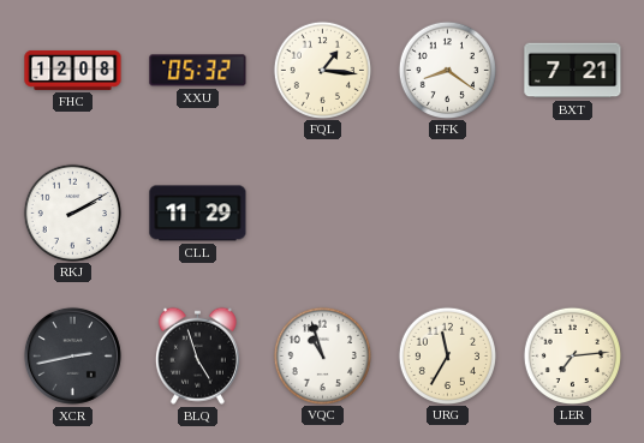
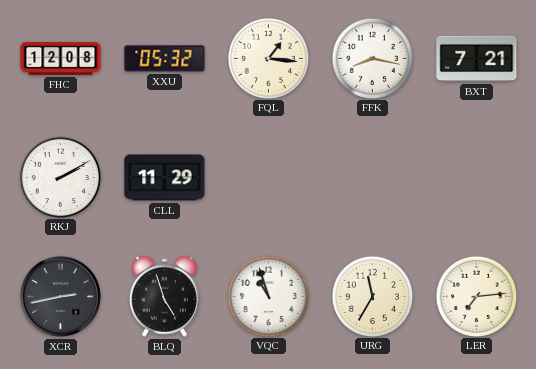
FFK: 8:21 -> 8:17 (372, 58)
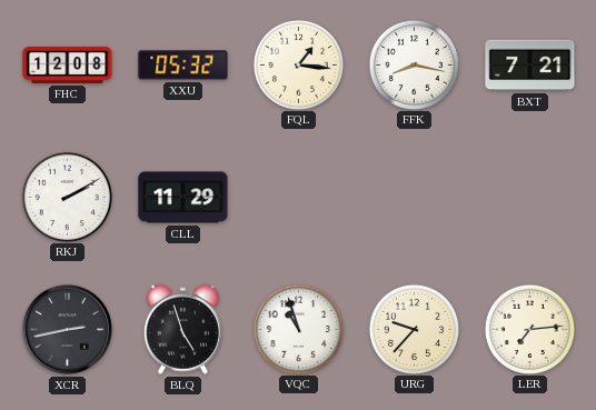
URG: 11:35 -> 9:37 (414, 329)
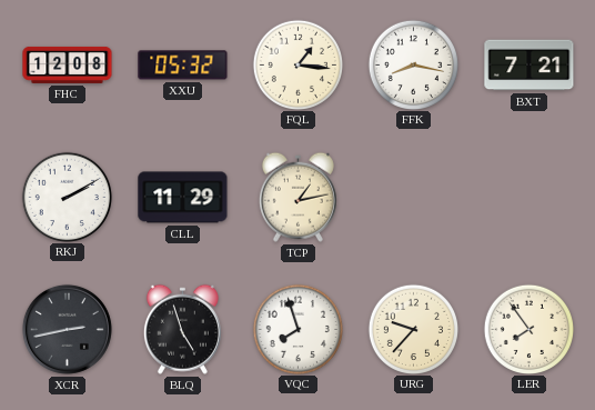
TCP: none -> 1:13 (297, 197)
VQC: 10:57 -> 7:57 (297, 329)
LER: 7:14 -> 7:54 (528, 329)
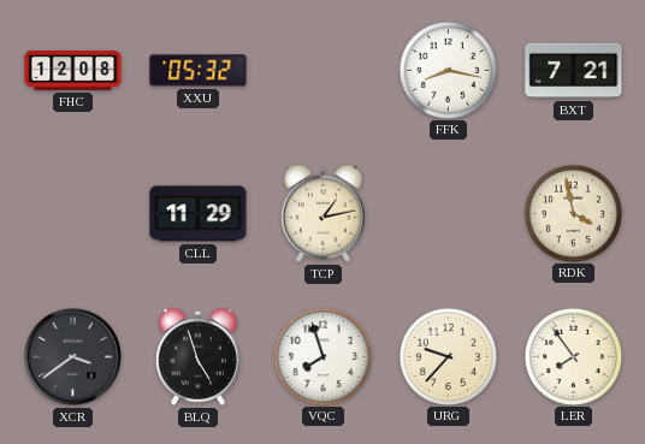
FQL: 1:16 -> none (297, 64)
RKJ: 2:10 -> none (67, 197)
RDK: none -> 3:58 (573, 213)
XCR: 2:43 -> 3:39 (72, 356)
